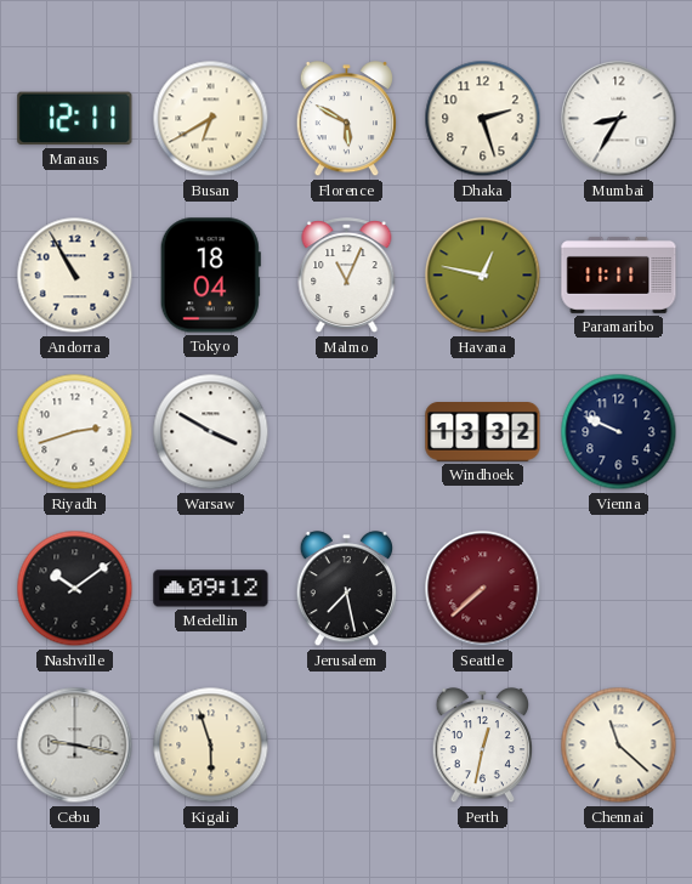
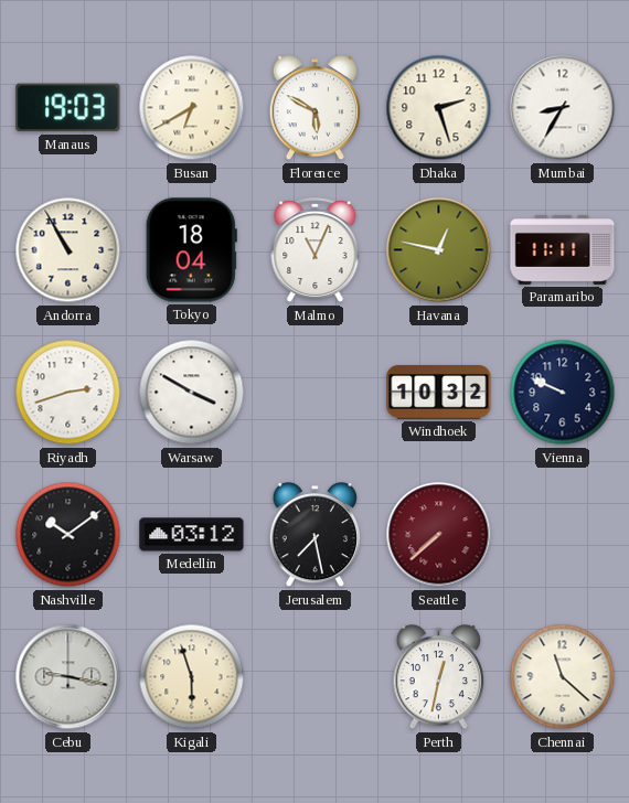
Manaus: 12:11 -> 19:03 (68, 108)
Windhoek: 13:32 -> 10:32 (439, 393)
Medellin: 09:12 -> 03:12 (192, 535)
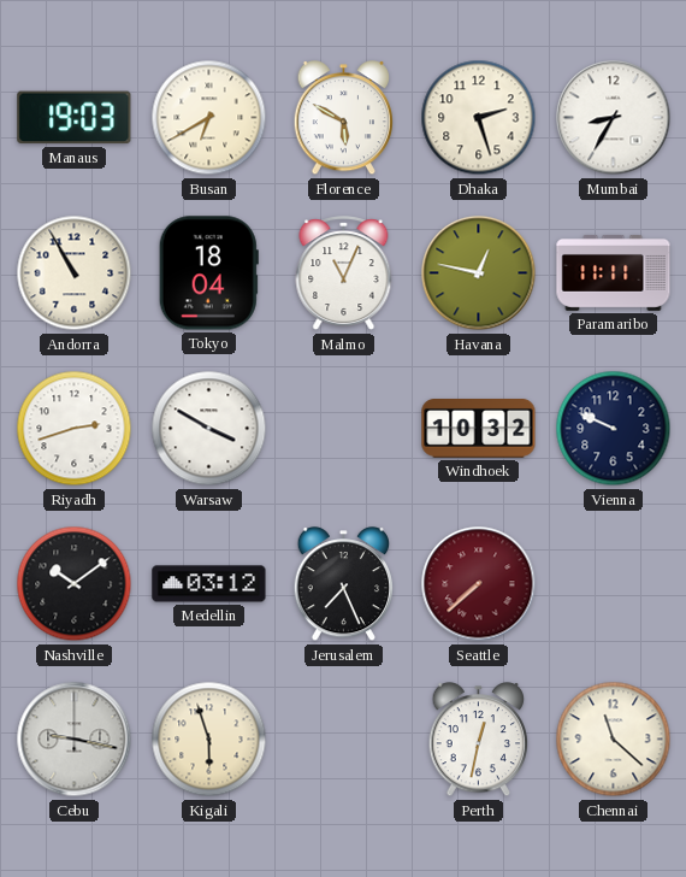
Jerusalem: 7:28 -> 7:26 (343, 585)
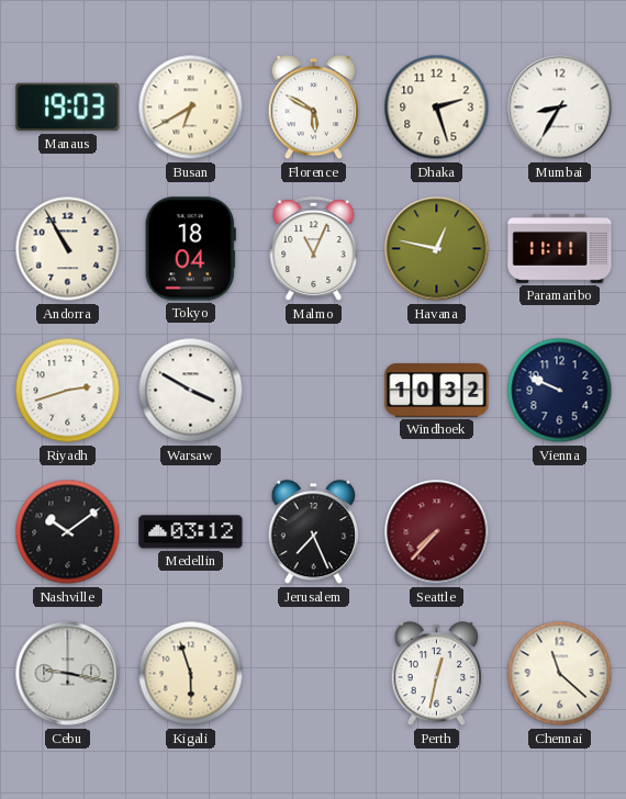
Seattle: 7:38 -> 7:37 (437, 532)
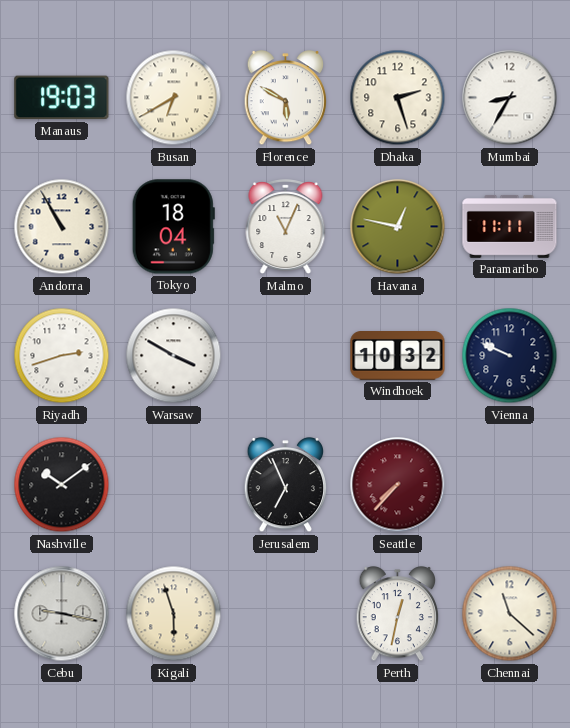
Medellin: 03:12 -> none (191, 532)
Jerusalem: 7:26 -> 6:56 (285, 486)
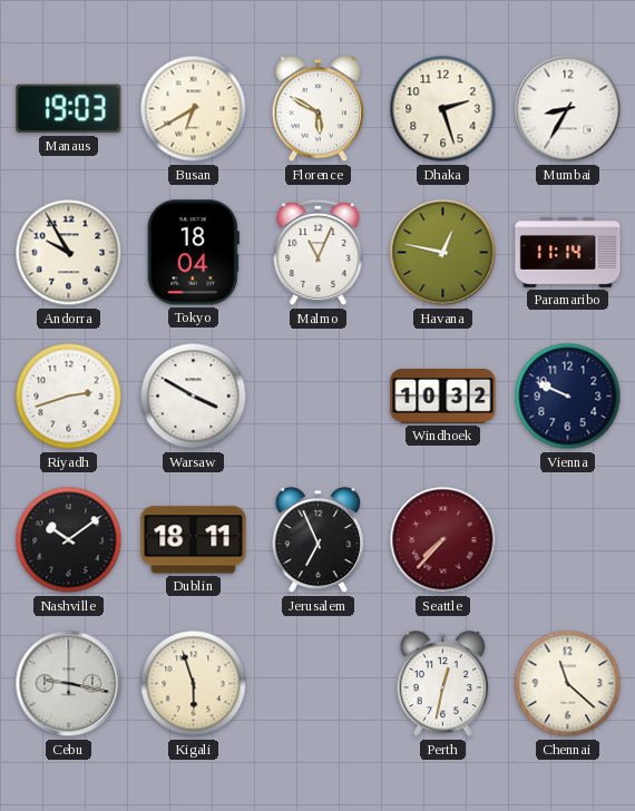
Andorra: 10:55 -> 9:55 (69, 253)
Paramaribo: 11:11 -> 11:14 (568, 252)
Dublin: none -> 18:11 (194, 540)
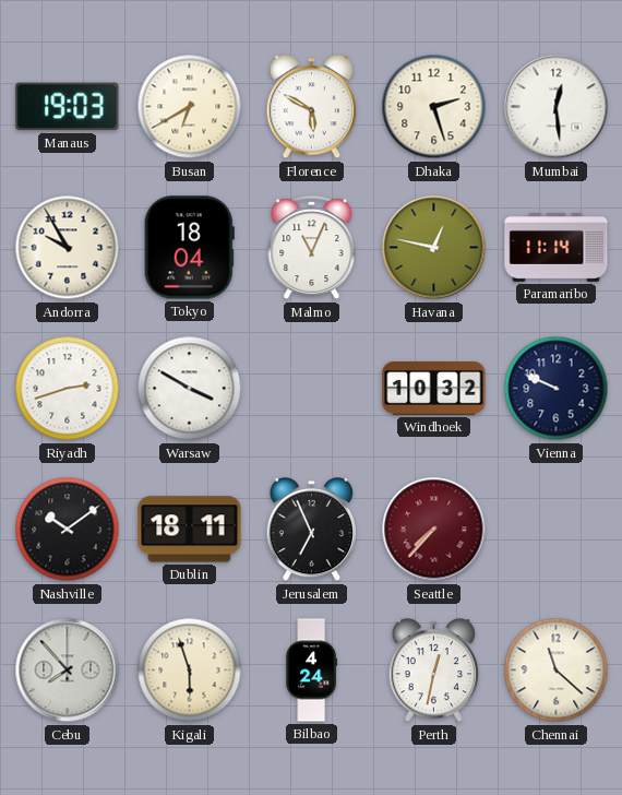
Mumbai: 8:35 -> 12:29 (557, 107)
Cebu: 9:17 -> 7:53 (68, 671)
Bilbao: none -> 4:24 (312, 671)
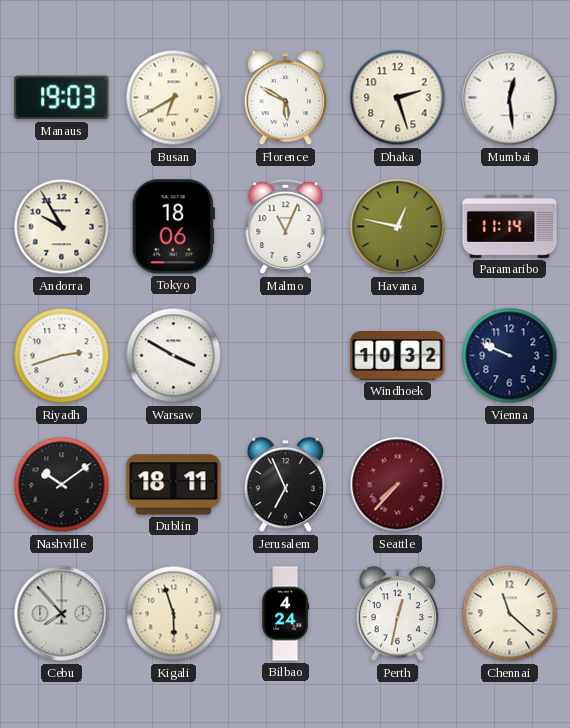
Tokyo: 18:04 -> 18:06 (173, 227)
